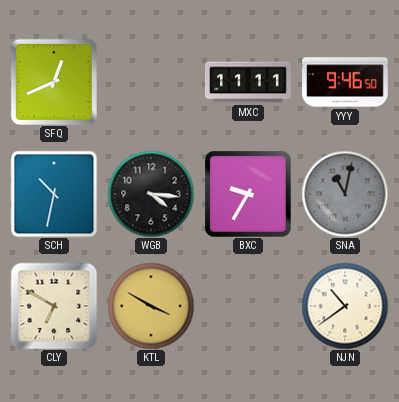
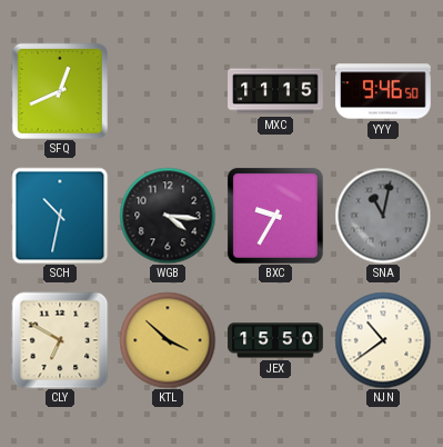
MXC: 11:11 -> 11:15 (275, 91)
KTL: 3:50 -> 3:52 (168, 340)
JEX: none -> 15:50 (275, 340)
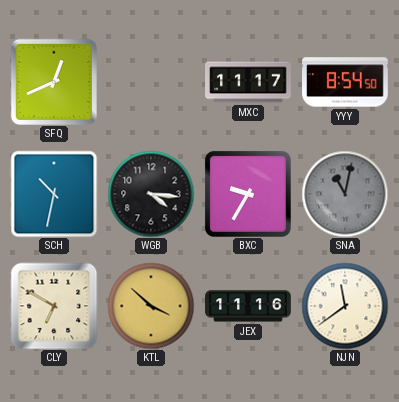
MXC: 11:15 -> 11:17 (248, 82)
YYY: 9:46 -> 8:54 (345, 82)
JEX: 15:50 -> 11:16 (248, 306)
NJN: 10:39 -> 11:39 (345, 306)
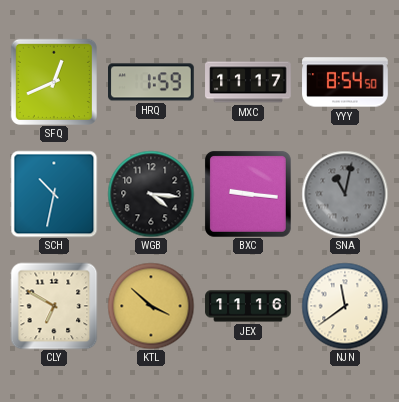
HRQ: none -> 1:59 (152, 82)
BXC: 9:35 -> 9:16 (248, 194)
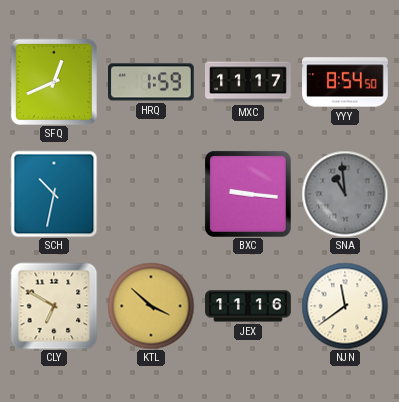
WGB: 4:16 -> none (151, 194)
SNA: 11:02 -> 10:59 (345, 194)
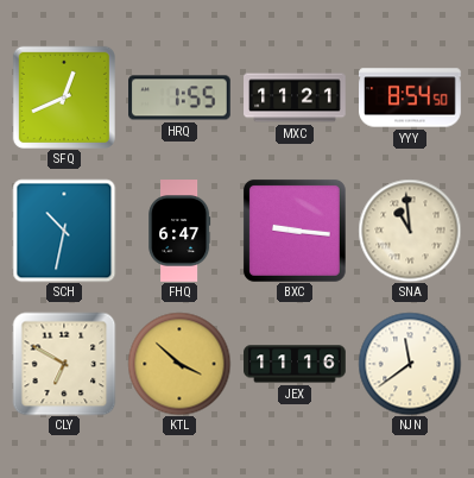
HRQ: 1:59 -> 1:55 (181, 98)
MXC: 11:17 -> 11:21 (295, 98)
FHQ: none -> 6:47 (179, 231)
SNA dial: grey -> cream (410, 231)
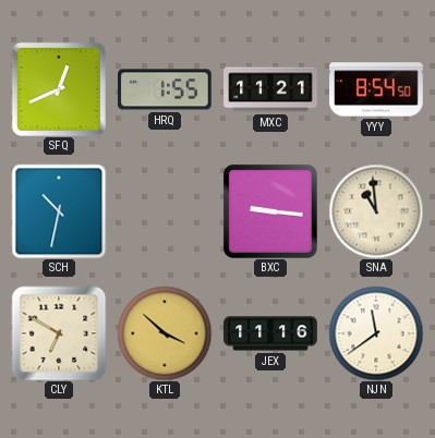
FHQ: 6:47 -> none (179, 231)
